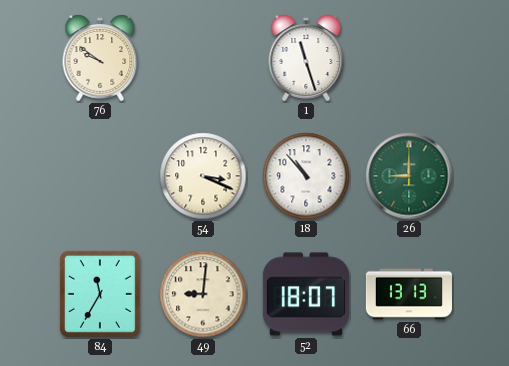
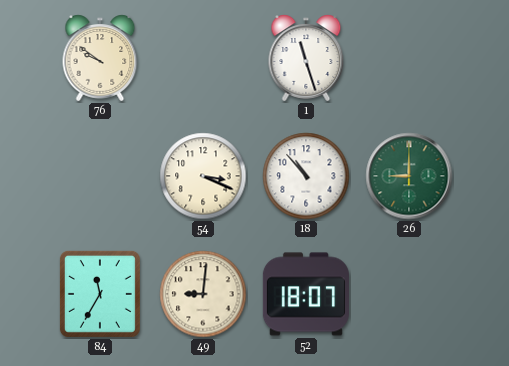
66: 13:13 -> none (409, 294)
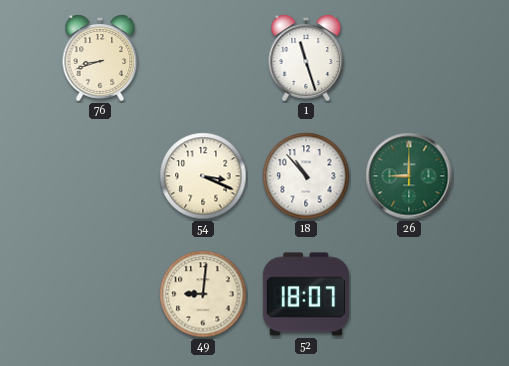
76: 9:51 -> 8:42 (100, 58)
84: 11:35 -> none (100, 294)
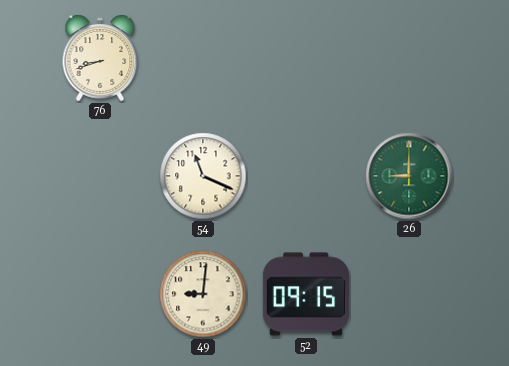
1: 11:27 -> none (306, 58)
54: 3:19 -> 11:19 (203, 176)
18: 10:53 -> none (306, 176)
52: 18:07 -> 09:15 (306, 294)
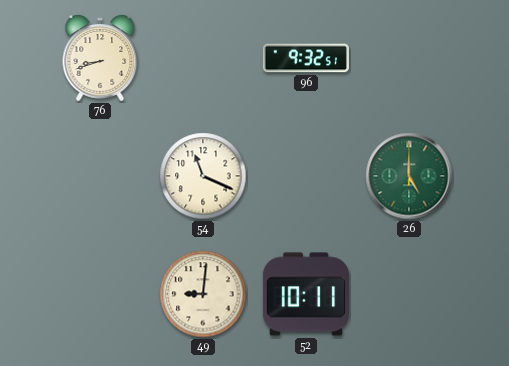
96: none -> 9:32 (306, 58)
26: 9:00 -> 5:00 (409, 176)
52: 09:15 -> 10:11 (306, 294)
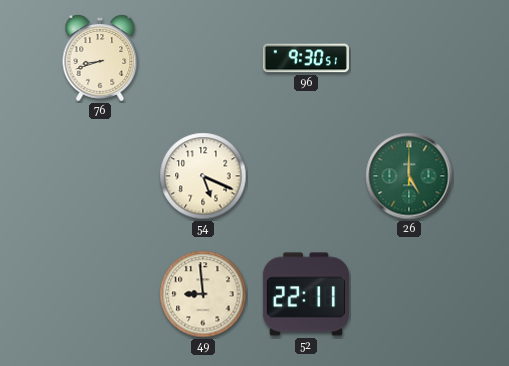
96: 9:32 -> 9:30 (306, 58)
54: 11:19 -> 5:19 (203, 176)
49: 9:01 -> 8:59 (203, 294)
52: 10:11 -> 22:11 (306, 294)
